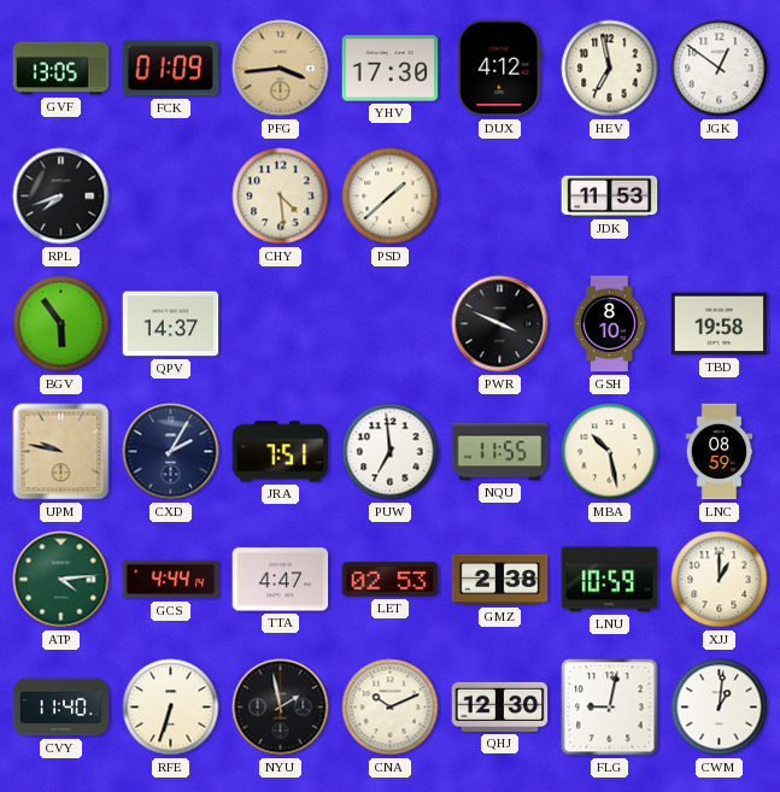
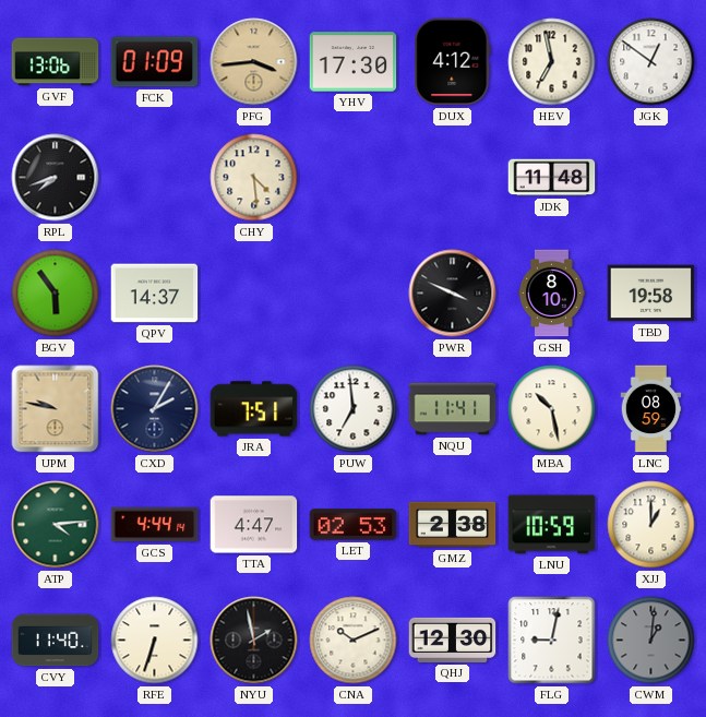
GVF: 13:05 -> 13:06 (56, 62)
PSD: 1:38 -> none (391, 196)
JDK: 11:53 -> 11:48 (552, 178)
NQU: 11:55 -> 11:41 (453, 409)
CWM dial: white -> grey (651, 641)
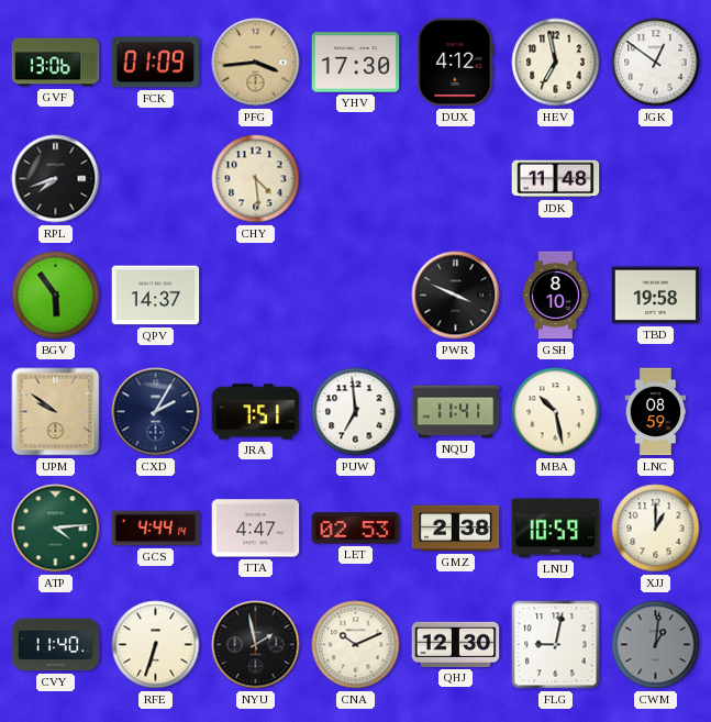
UPM: 9:47 -> 9:51 (56, 412)
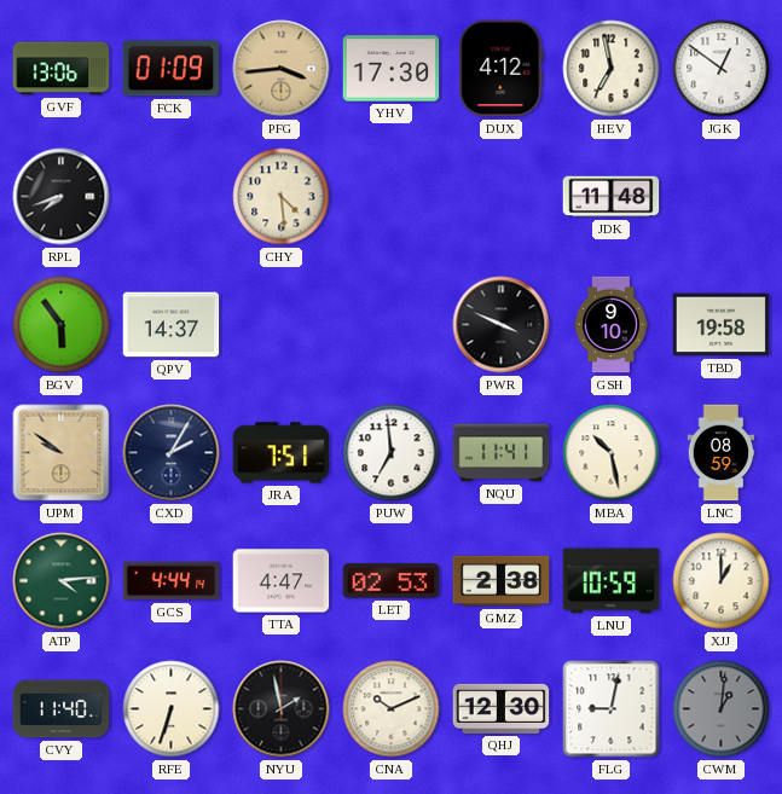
GSH: 8:10 -> 9:10 (610, 325)
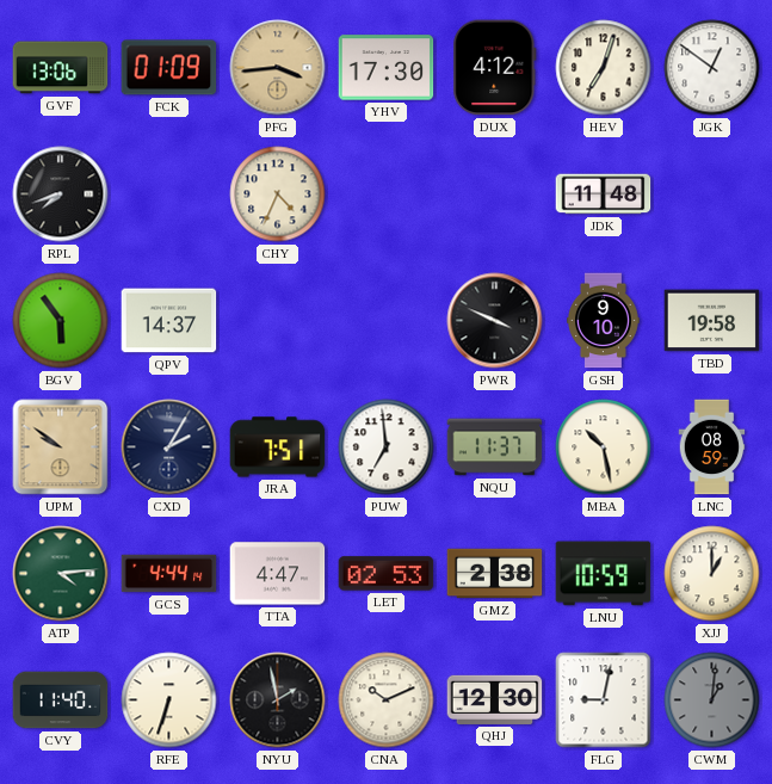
HEV: 6:58 -> 7:03 (604, 68)
CHY: 4:29 -> 4:34 (278, 195)
NQU: 11:41 -> 11:37 (495, 447)
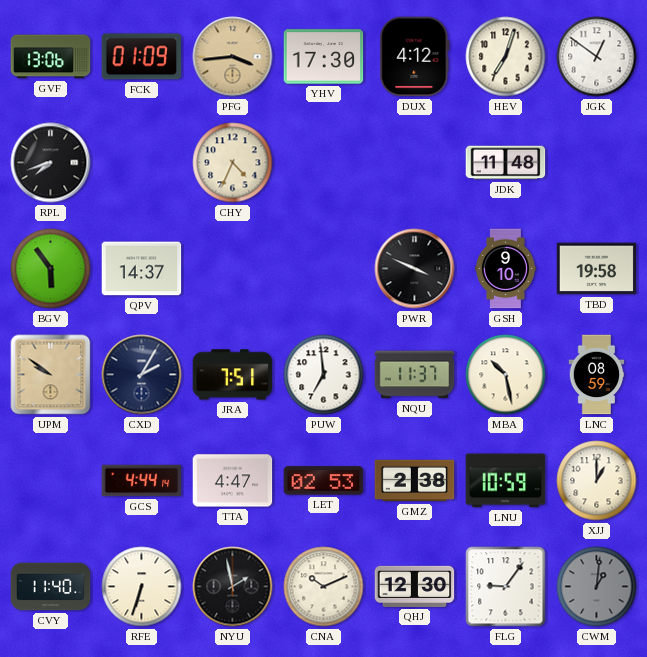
ATP: 4:14 -> none (61, 574)
FLG: 9:02 -> 9:06 (506, 587)
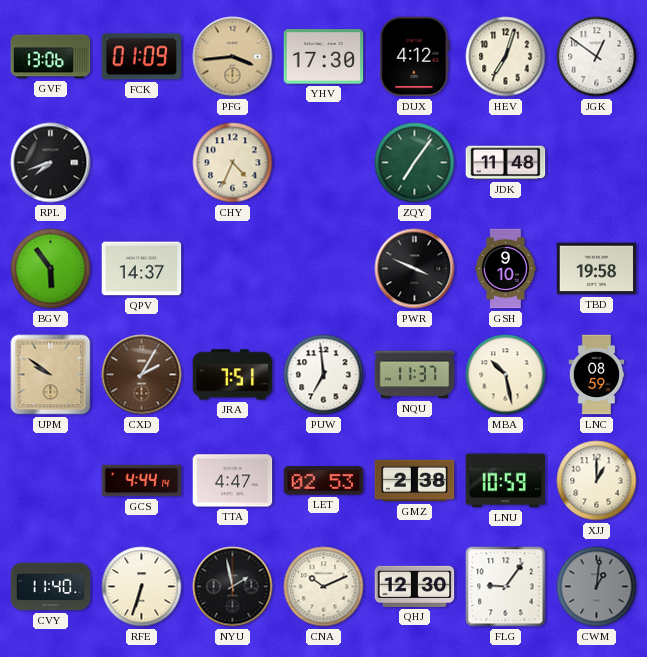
ZQY: none -> 7:06 (415, 163)
CXD dial: navy -> brown (142, 375)
